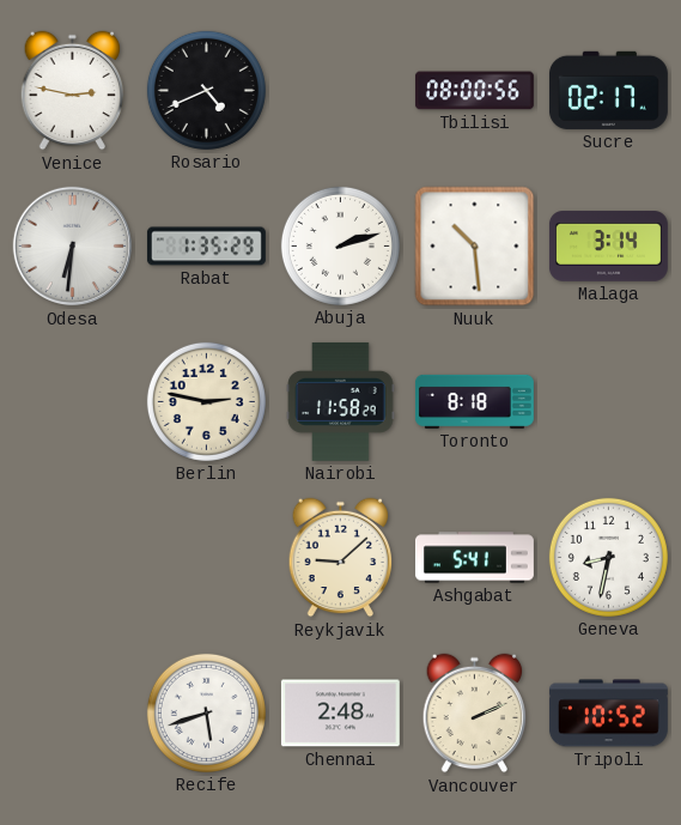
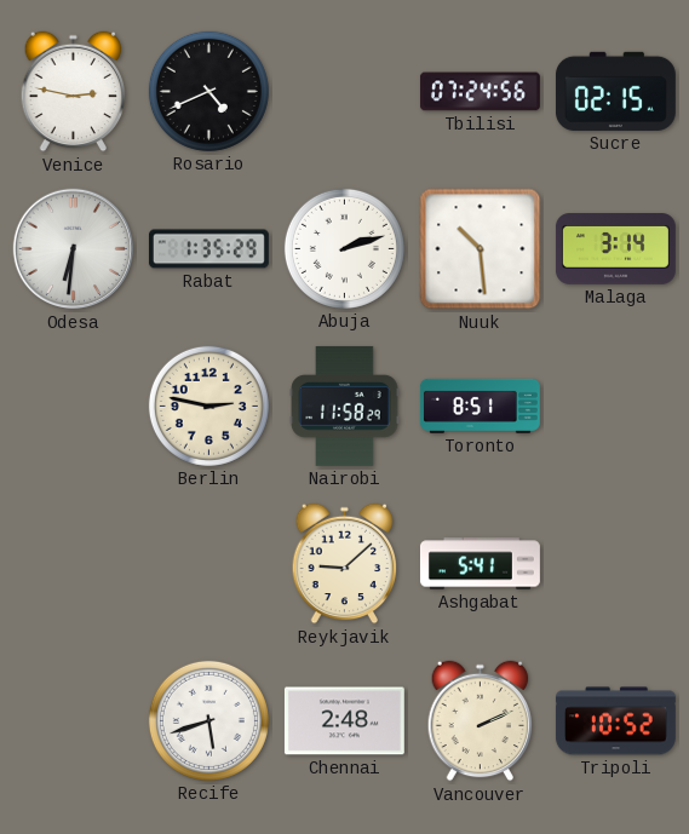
Tbilisi: 08:00 -> 07:24 (480, 92)
Sucre: 02:17 -> 02:15 (615, 91)
Toronto: 8:18 -> 8:51 (480, 406)
Geneva: 8:32 -> none (608, 557)
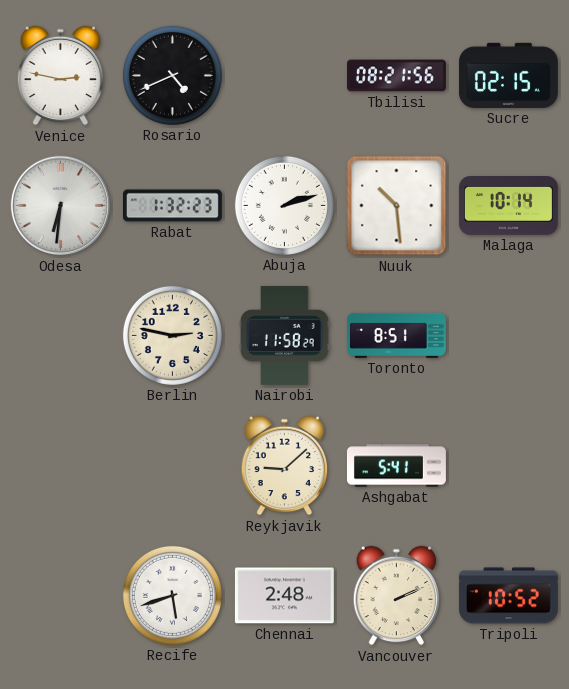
Tbilisi: 07:24 -> 08:21 (396, 76)
Rabat: 1:35 -> 1:32 (172, 206)
Malaga: 3:14 -> 10:14 (508, 206)
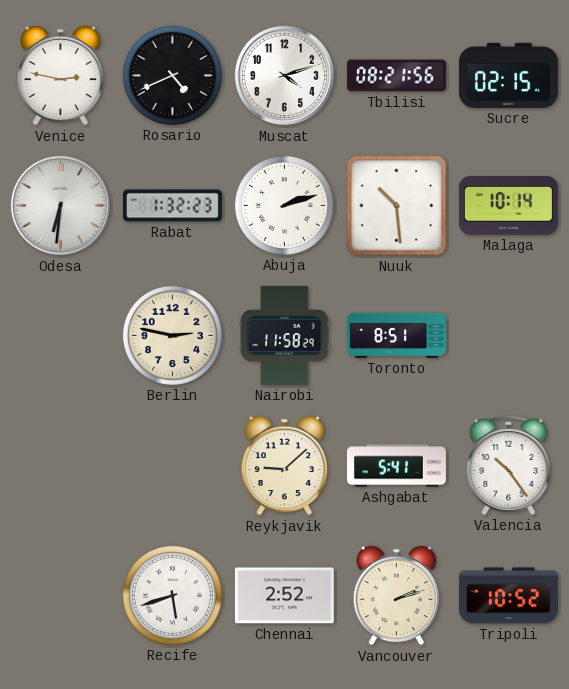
Muscat: none -> 4:12 (285, 76)
Valencia: none -> 10:24 (509, 465)
Chennai: 2:48 -> 2:52 (284, 596)
Vancouver: 2:11 -> 2:12 (397, 596)
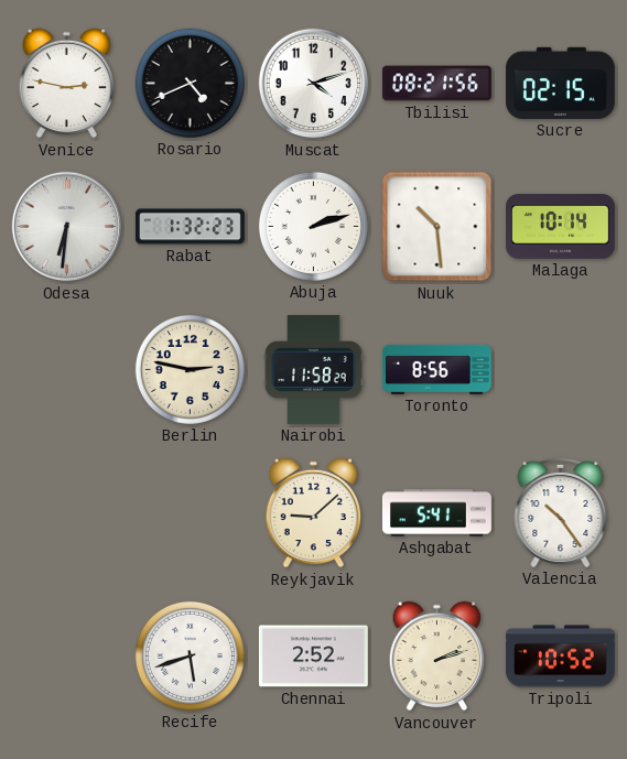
Toronto: 8:51 -> 8:56 (436, 369)
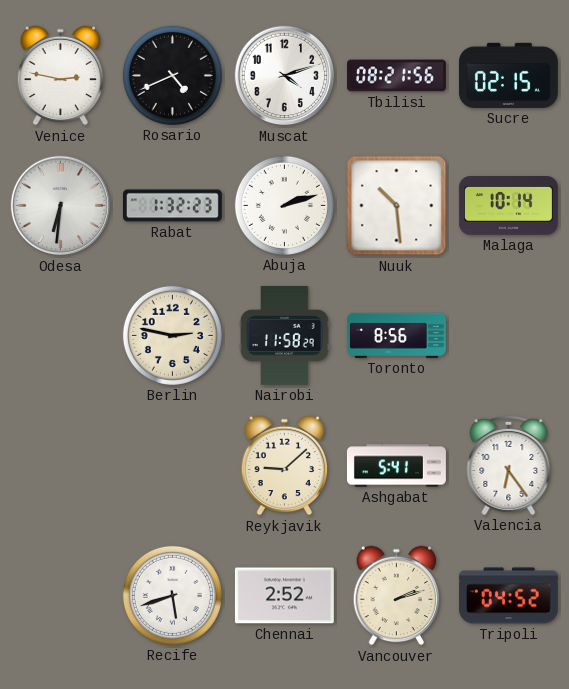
Valencia: 10:24 -> 6:24 (509, 465)
Tripoli: 10:52 -> 04:52 (508, 596)
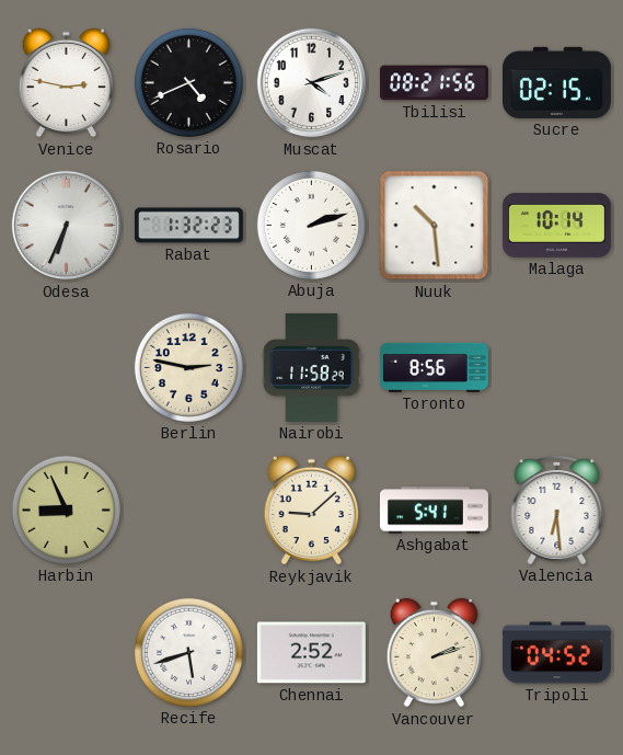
Odesa: 6:31 -> 6:34 (67, 226)
Harbin: none -> 8:56 (66, 510)
Valencia: 6:24 -> 6:29 (557, 510)
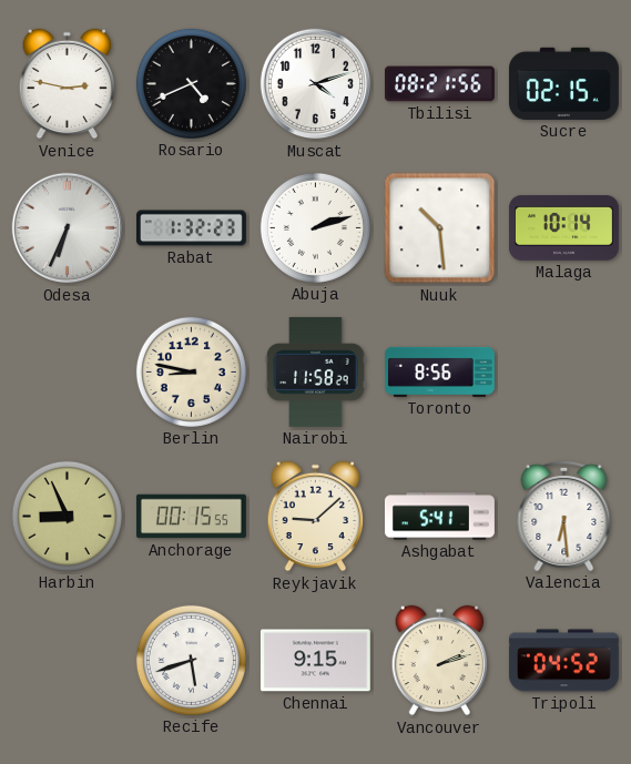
Berlin: 2:47 -> 8:47 (191, 371)
Anchorage: none -> 00:15 (191, 517)
Chennai: 2:52 -> 9:15 (315, 661)
